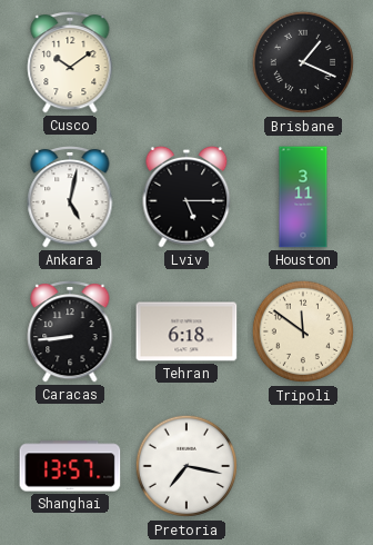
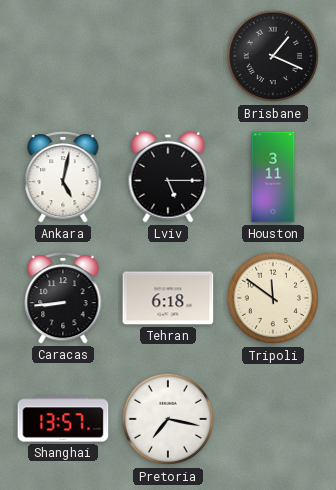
Cusco: 10:09 -> none (70, 63)
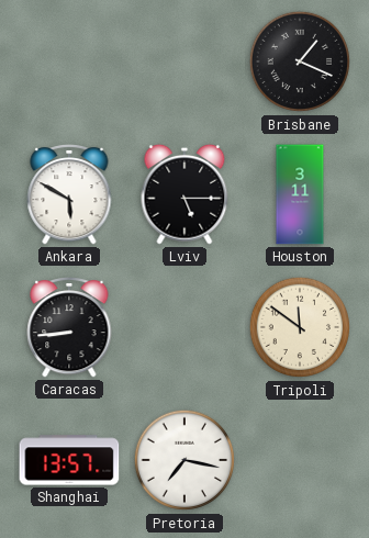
Ankara: 5:02 -> 5:50 (69, 195)
Tehran: 6:18 -> none (168, 298)
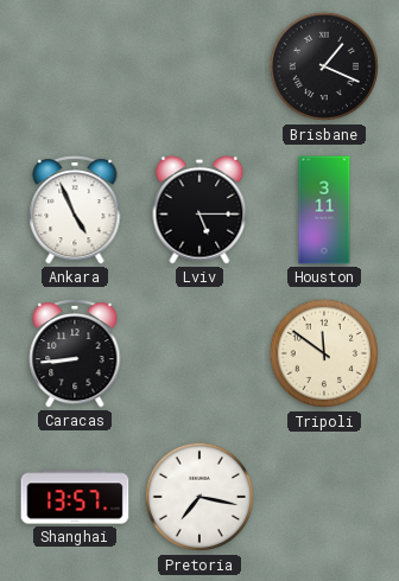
Ankara: 5:50 -> 4:56 (75, 211)
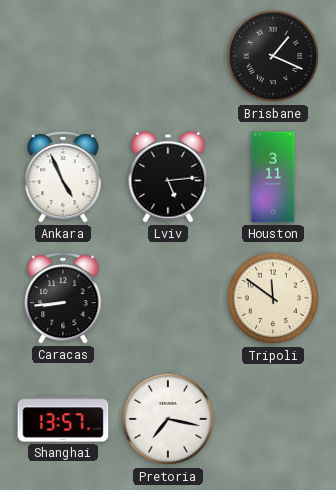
Lviv: 5:15 -> 5:14 (168, 177)
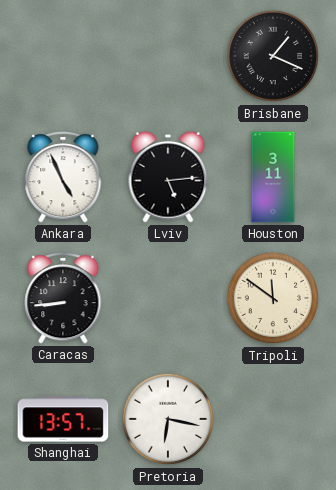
Pretoria: 7:17 -> 6:17 (168, 419)
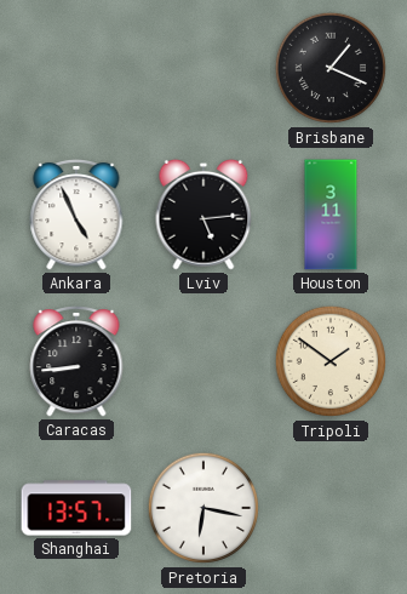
Tripoli: 11:51 -> 1:51 (331, 361)
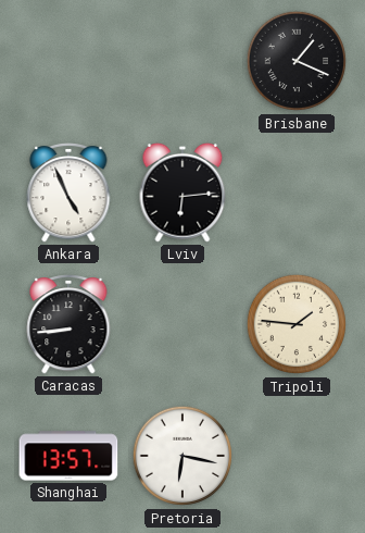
Lviv: 5:14 -> 6:14 (182, 193)
Houston: 3:11 -> none (331, 215)
Tripoli: 1:51 -> 1:46 (297, 324)
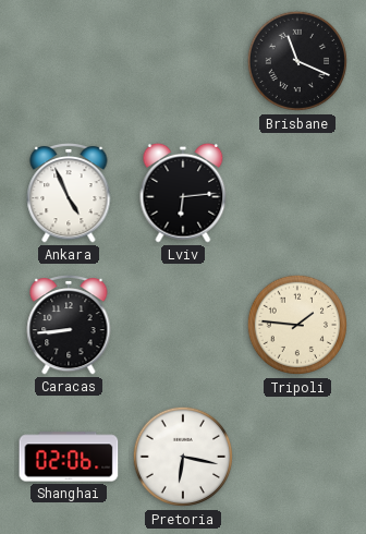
Brisbane: 1:19 -> 11:19 (297, 61)
Shanghai: 13:57 -> 02:06 (69, 457)
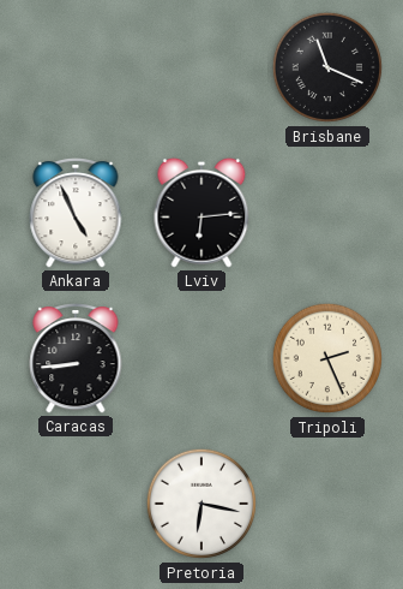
Tripoli: 1:46 -> 2:26 (327, 358)
Shanghai: 02:06 -> none (69, 457)
